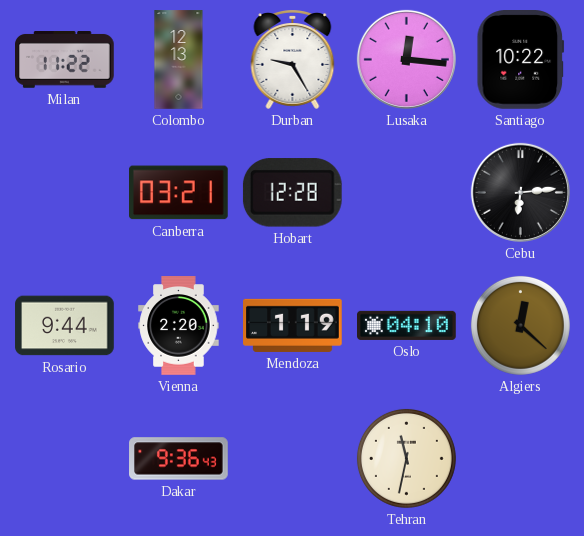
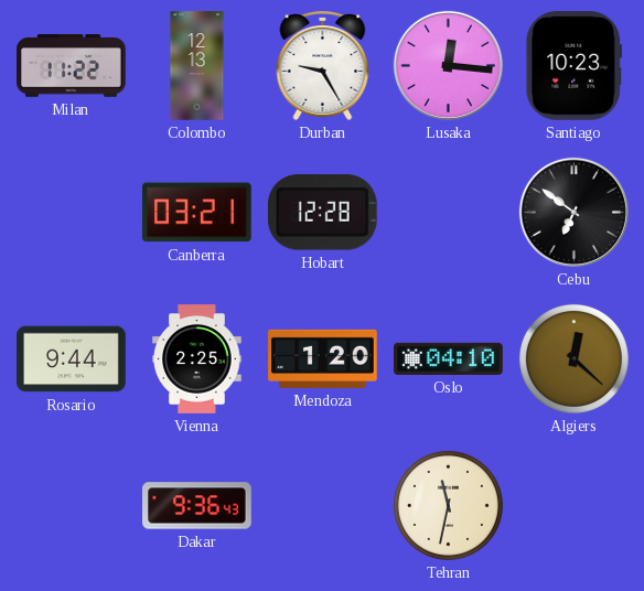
Santiago: 10:22 -> 10:23 (575, 66)
Cebu: 6:14 -> 6:51 (573, 212)
Vienna: 2:20 -> 2:25 (197, 359)
Mendoza: 1:19 -> 1:20 (323, 358)
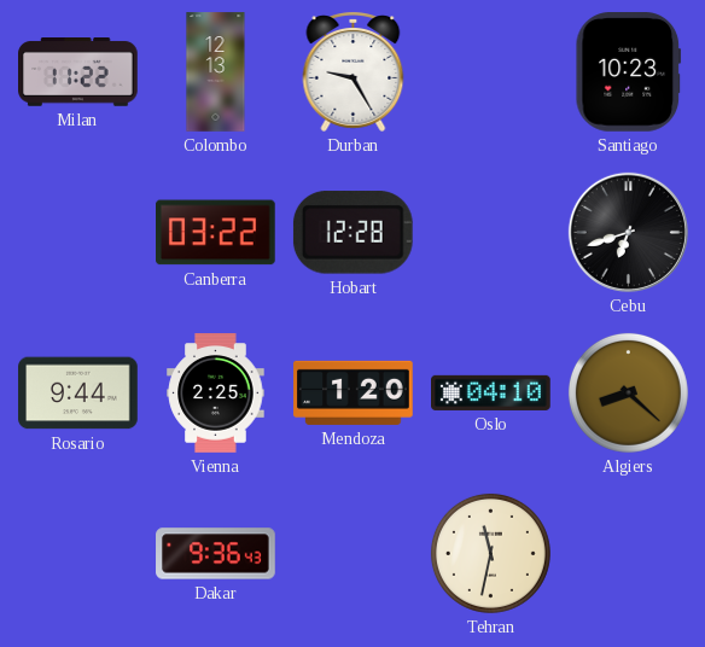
Lusaka: 12:16 -> none (448, 65)
Canberra: 03:21 -> 03:22 (216, 233)
Cebu: 6:51 -> 6:42 (628, 232)
Algiers: 12:22 -> 8:22 (628, 392)
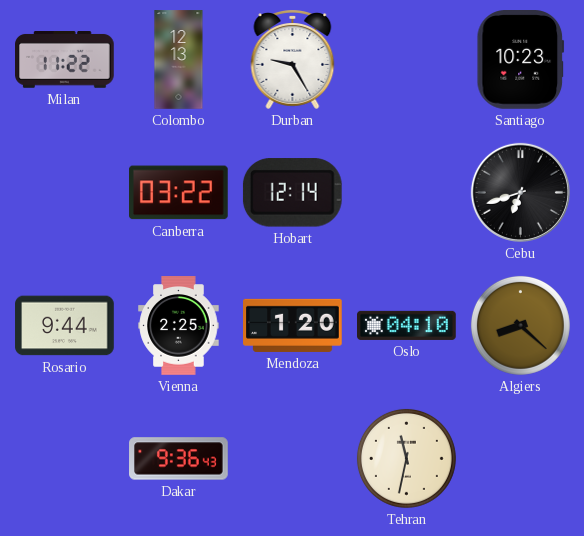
Hobart: 12:28 -> 12:14 (292, 193)
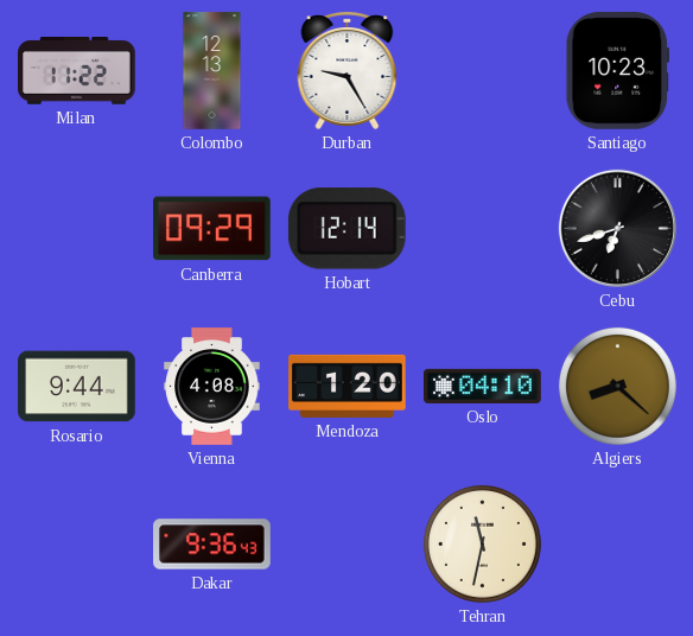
Canberra: 03:22 -> 09:29 (212, 229)
Vienna: 2:25 -> 4:08 (212, 387)
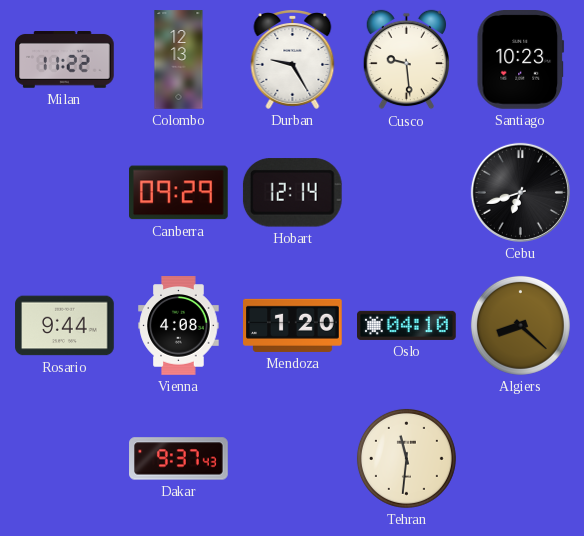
Cusco: none -> 9:29 (406, 60)
Dakar: 9:36 -> 9:37 (179, 459)
Tehran: 11:32 -> 11:31 (406, 458)
